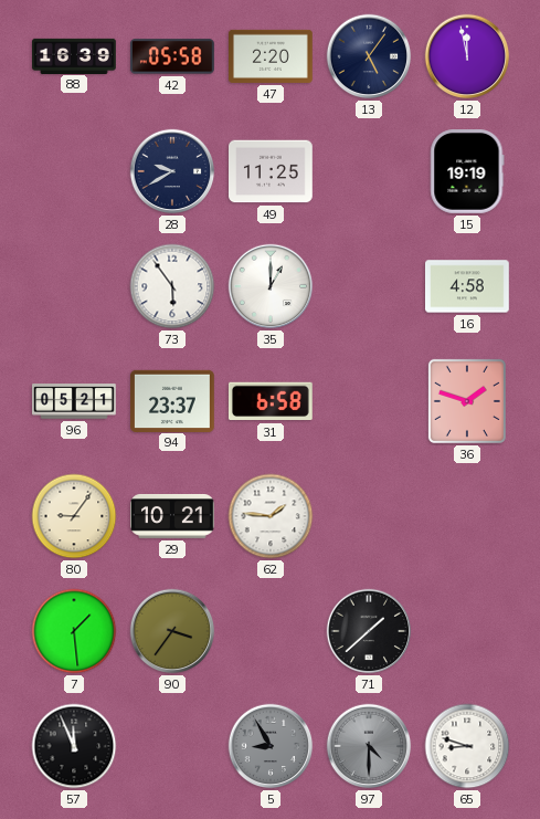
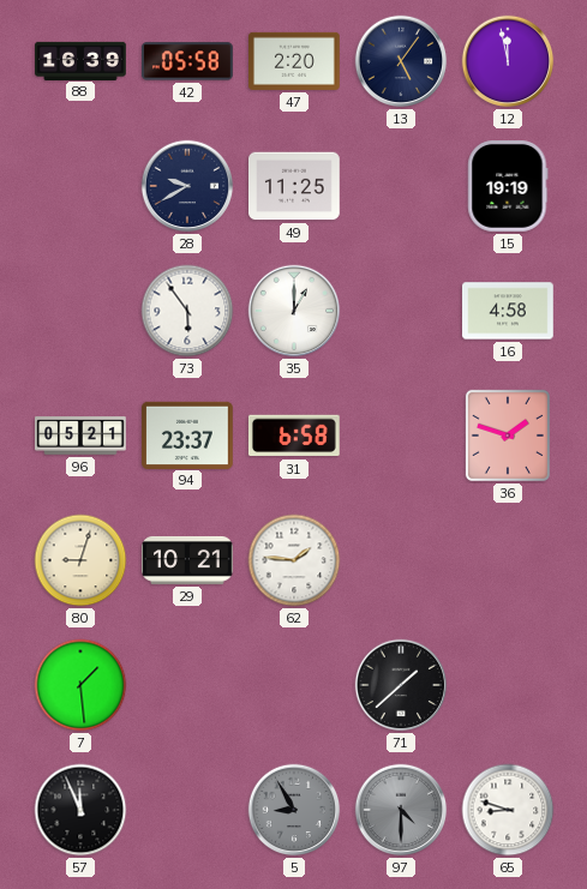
80: 9:06 -> 9:03 (80, 560)
90: 3:36 -> none (172, 631)
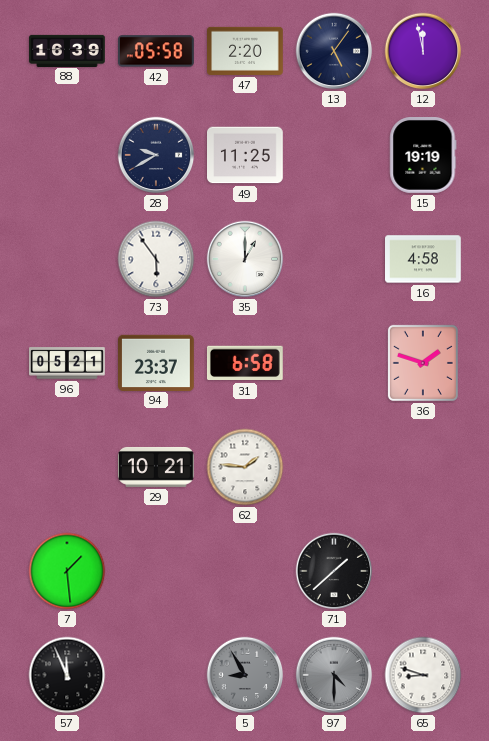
80: 9:03 -> none (80, 560)
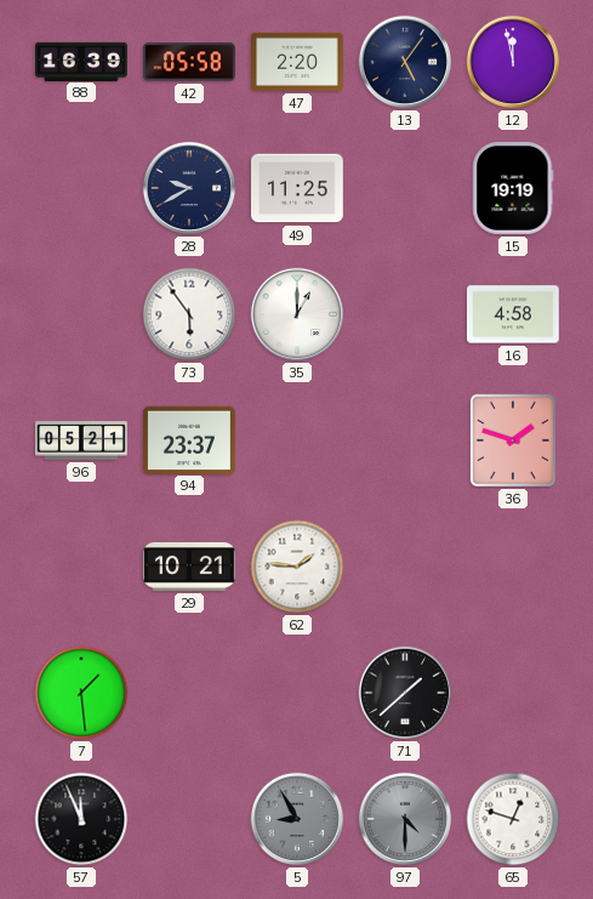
31: 6:58 -> none (245, 363)
65: 8:48 -> 12:48 (513, 819)
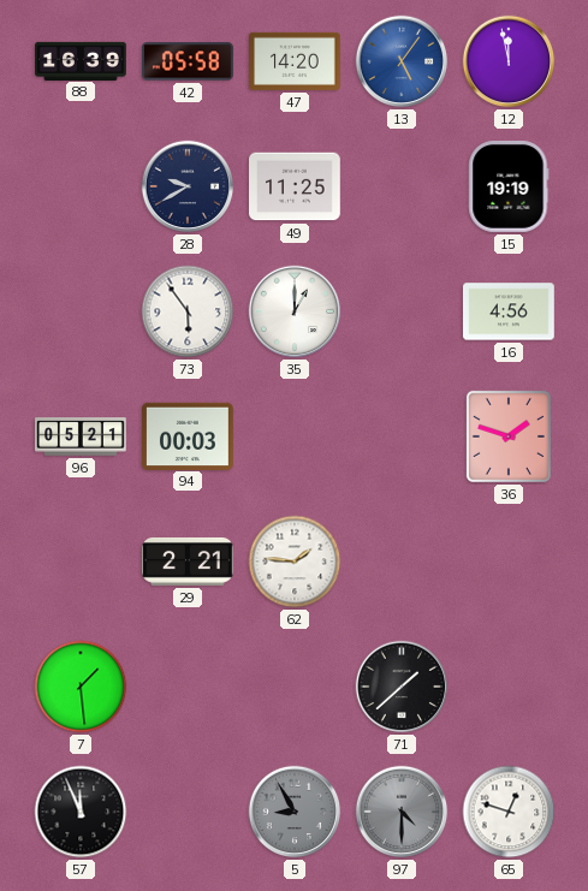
47: 2:20 -> 14:20 (296, 61)
13 dial: navy -> blue (402, 61)
16: 4:58 -> 4:56 (510, 311)
94: 23:37 -> 00:03 (189, 435)
29: 10:21 -> 2:21 (189, 562)
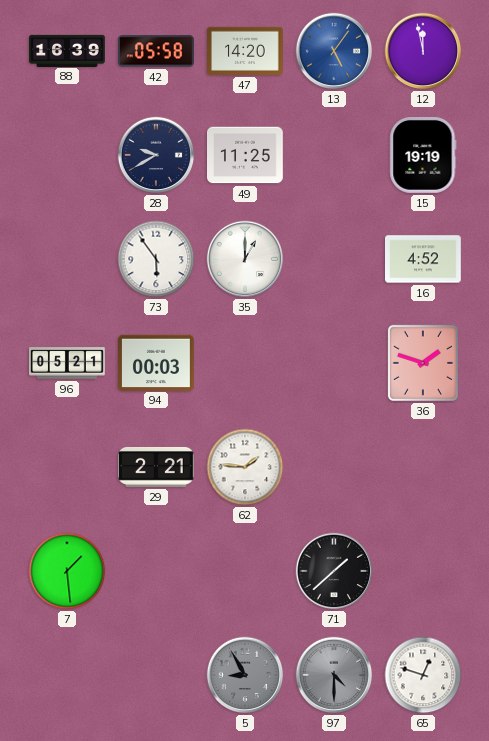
16: 4:56 -> 4:52 (424, 259)
57: 11:56 -> none (81, 812)
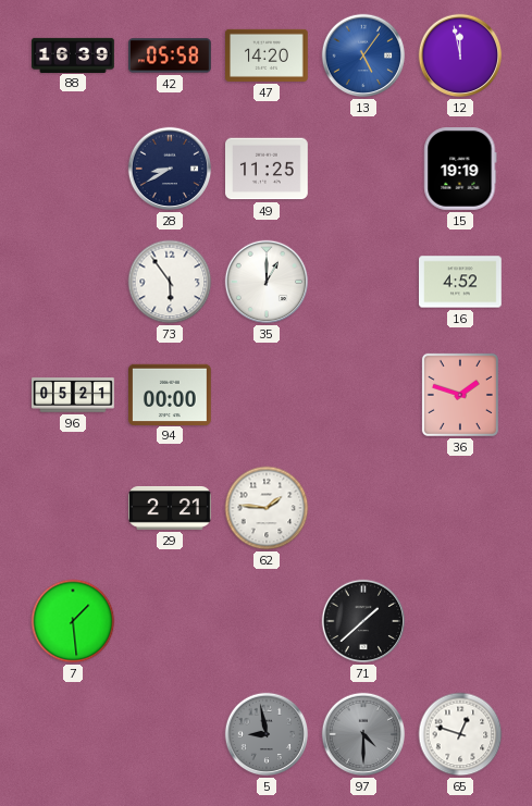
28: 9:40 -> 8:40 (170, 169)
94: 00:03 -> 00:00 (171, 394)
5: 8:55 -> 8:58 (267, 734)
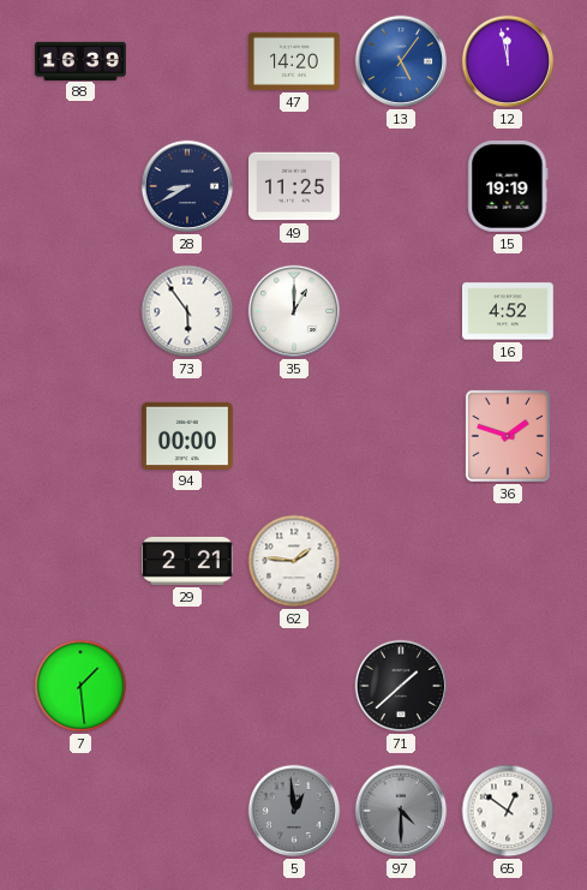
42: 05:58 -> none (171, 55)
96: 05:21 -> none (74, 395)
5: 8:58 -> 12:59 (294, 811)
65: 12:48 -> 12:51 (508, 811)
